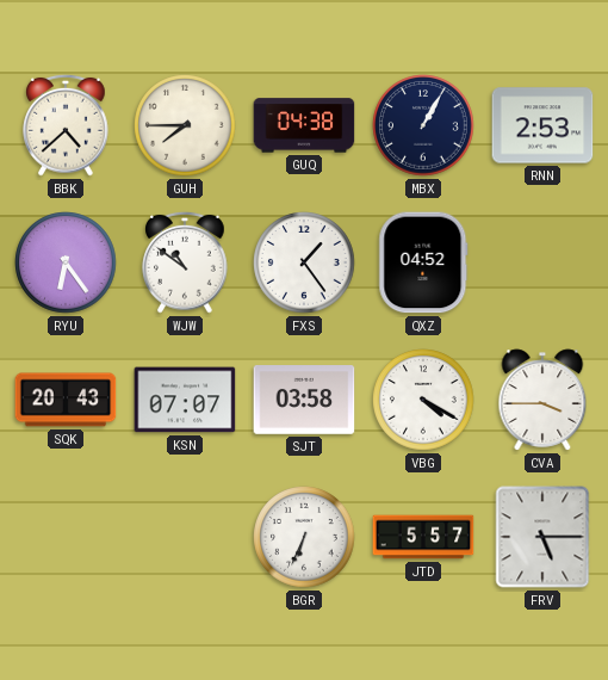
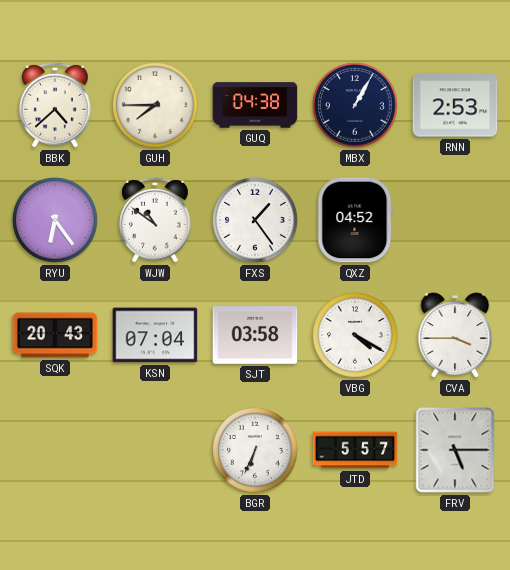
KSN: 07:07 -> 07:04 (155, 335)
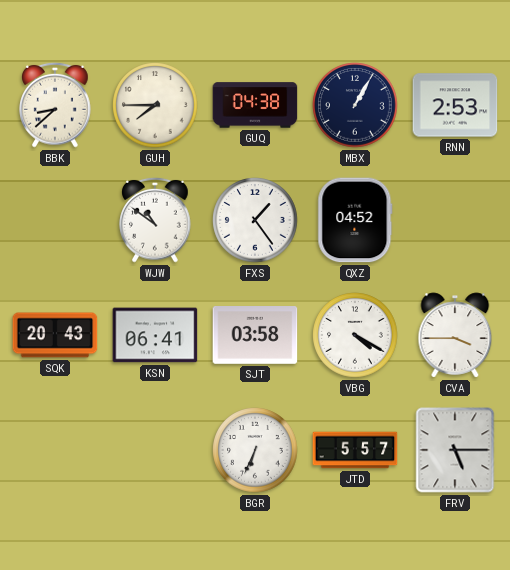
BBK: 4:38 -> 8:38 (55, 105)
RYU: 6:24 -> none (55, 220)
KSN: 07:04 -> 06:41 (155, 335)
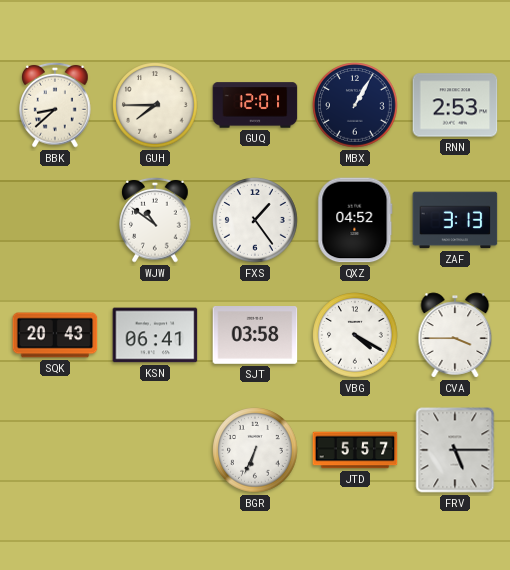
GUQ: 04:38 -> 12:01 (255, 105)
ZAF: none -> 3:13 (455, 220)
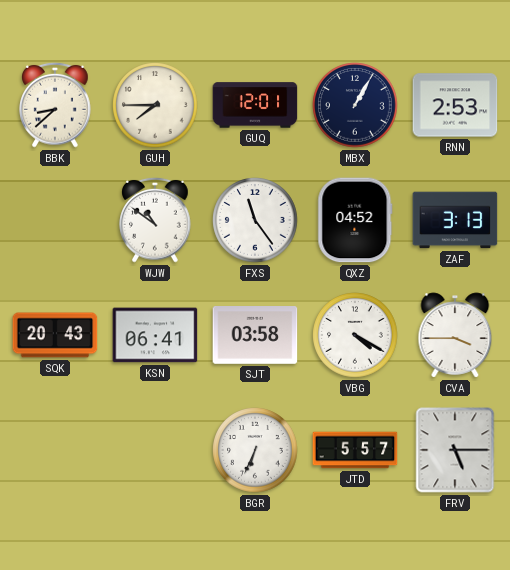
FXS: 1:24 -> 11:24 (255, 220)
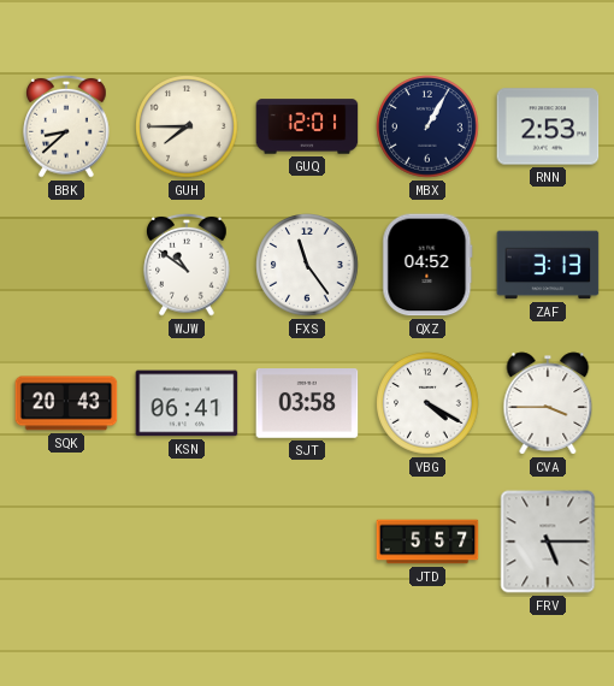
BGR: 6:34 -> none (255, 450)
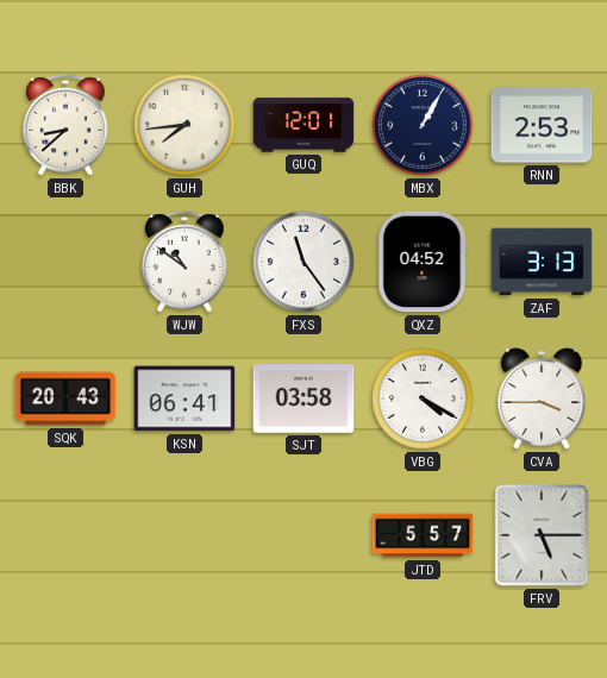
GUH: 7:45 -> 7:44 (184, 125)
